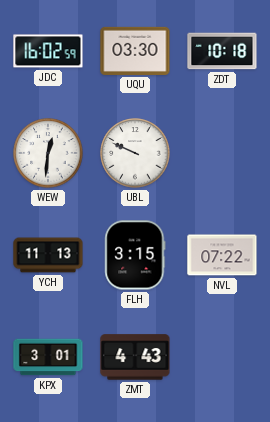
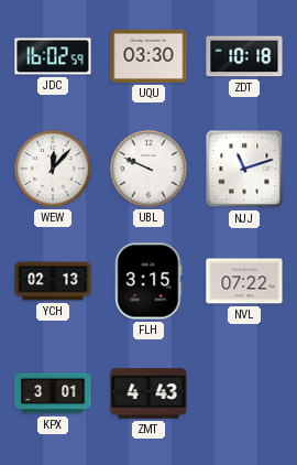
WEW: 12:31 -> 12:07 (53, 169)
NJJ: none -> 11:12 (244, 169)
YCH: 11:13 -> 02:13 (53, 281)
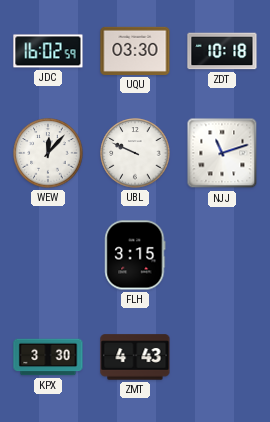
YCH: 02:13 -> none (53, 281)
NVL: 07:22 -> none (244, 281)
KPX: 3:01 -> 3:30 (48, 357)
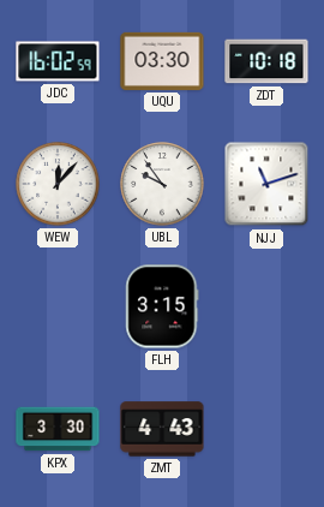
UBL: 9:49 -> 9:54 (162, 184)
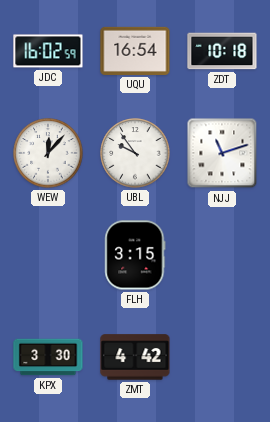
UQU: 03:30 -> 16:54 (135, 51)
ZMT: 4:43 -> 4:42 (135, 357)
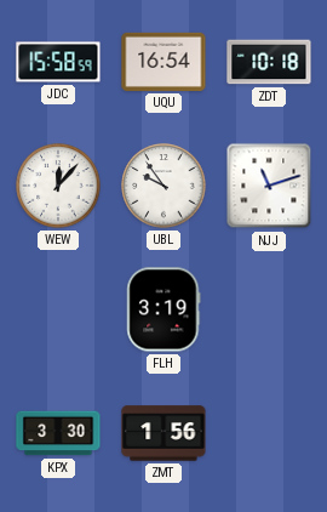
JDC: 16:02 -> 15:58 (58, 62)
FLH: 3:15 -> 3:19 (163, 309)
ZMT: 4:42 -> 1:56 (163, 433)
